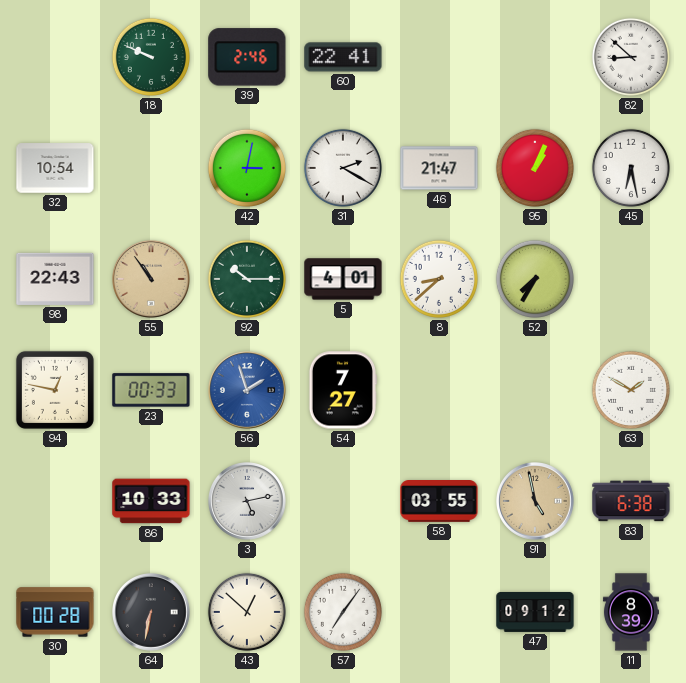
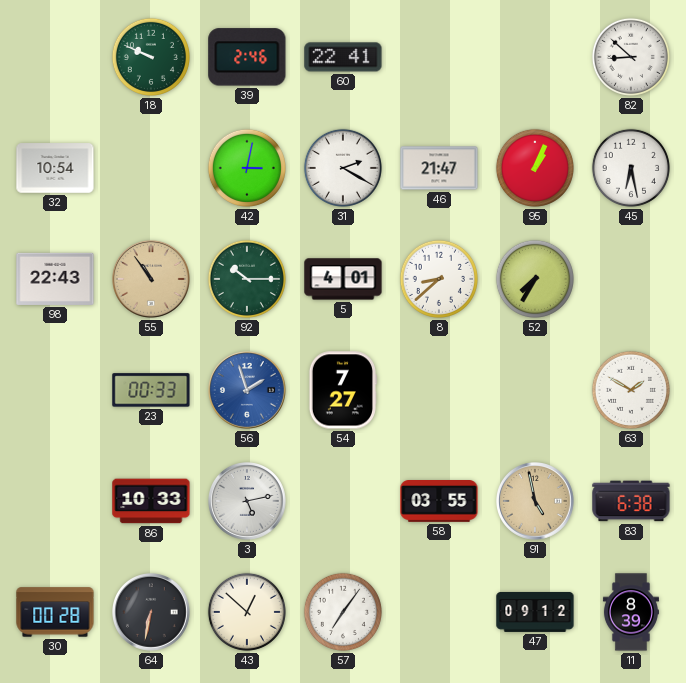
94: 12:47 -> none (55, 390)
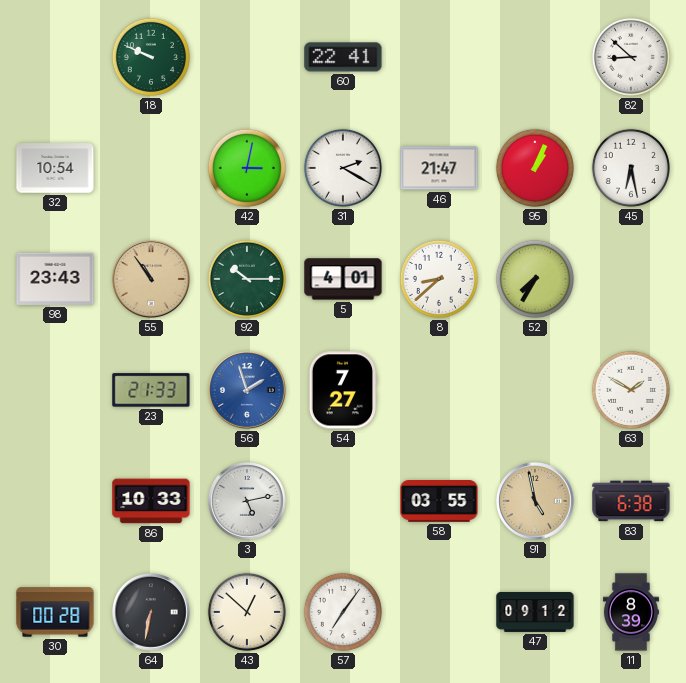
39: 2:46 -> none (247, 57)
98: 22:43 -> 23:43 (55, 279)
23: 00:33 -> 21:33 (151, 390)
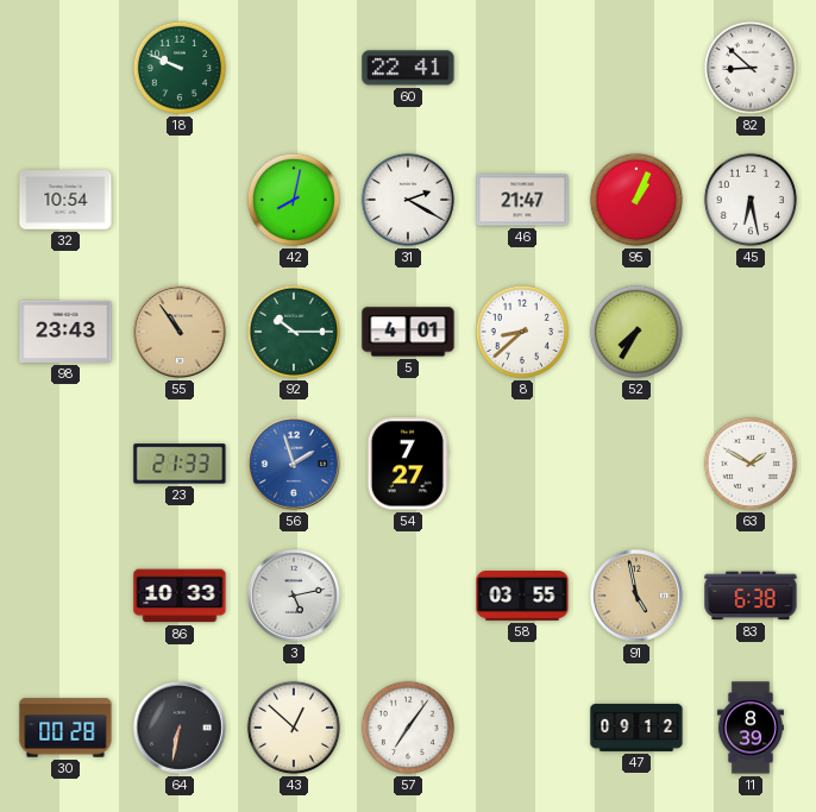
42: 3:02 -> 8:02 (294, 200)
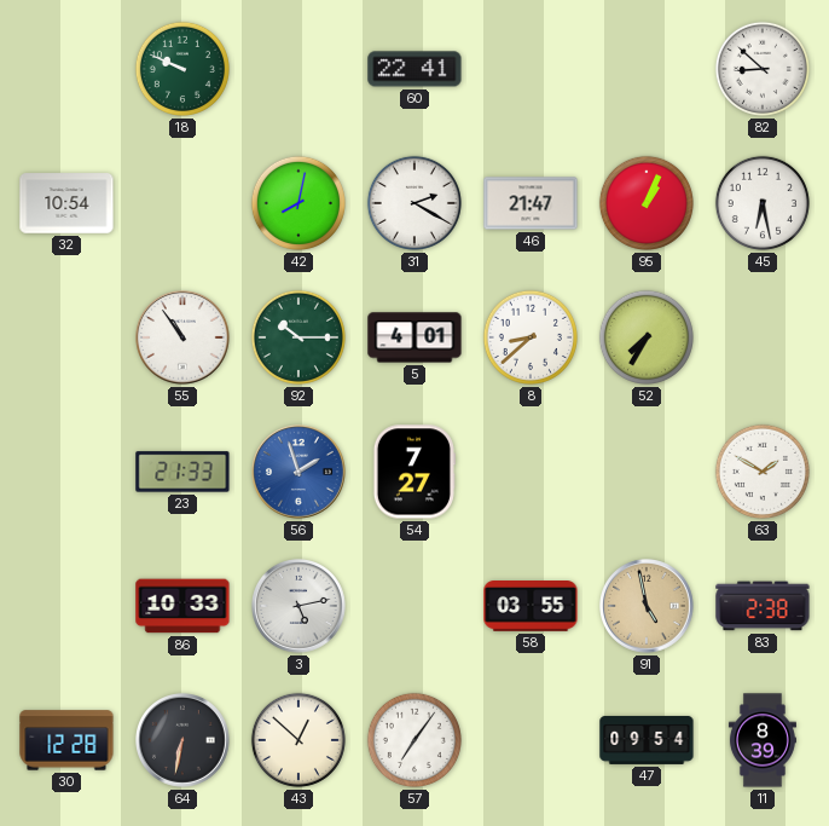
98: 23:43 -> none (65, 332)
55 dial: champagne -> white (184, 339)
83: 6:38 -> 2:38 (763, 606)
30: 00:28 -> 12:28 (66, 740)
47: 09:12 -> 09:54 (647, 740)
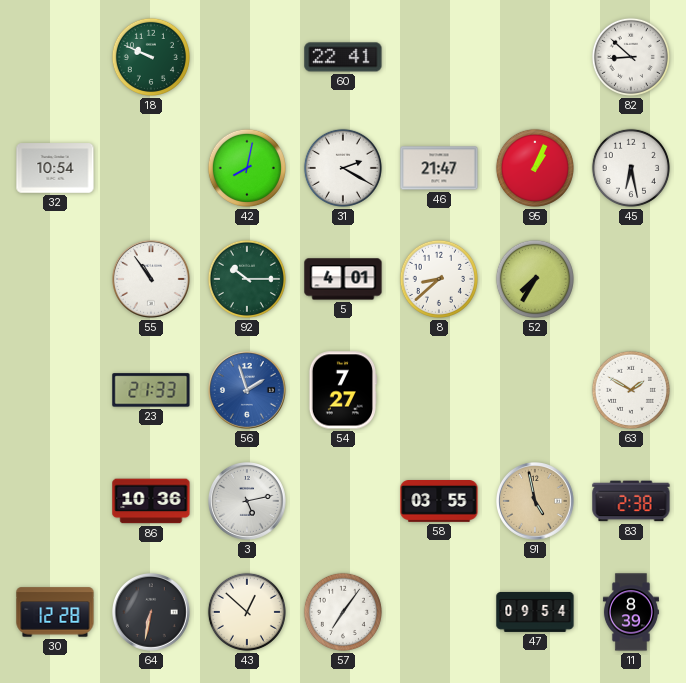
86: 10:33 -> 10:36 (151, 501)
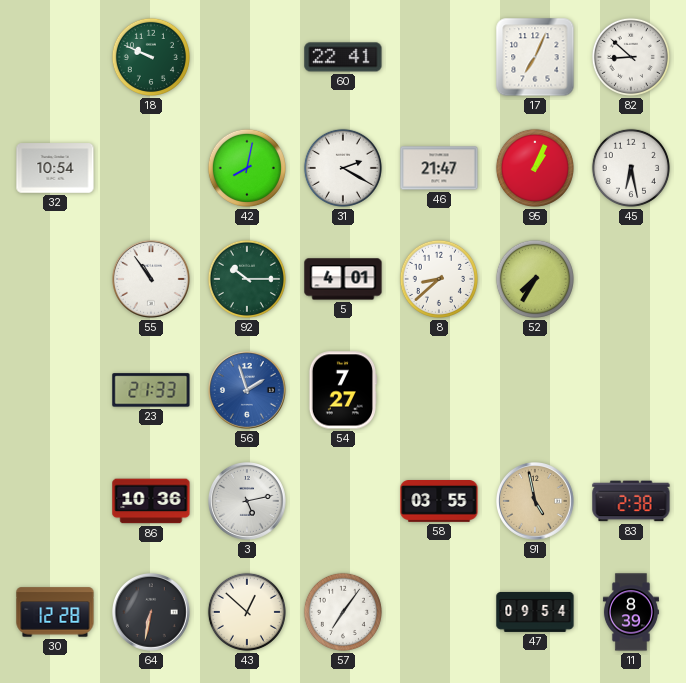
17: none -> 7:04 (535, 57)
63: 1:50 -> none (631, 390)
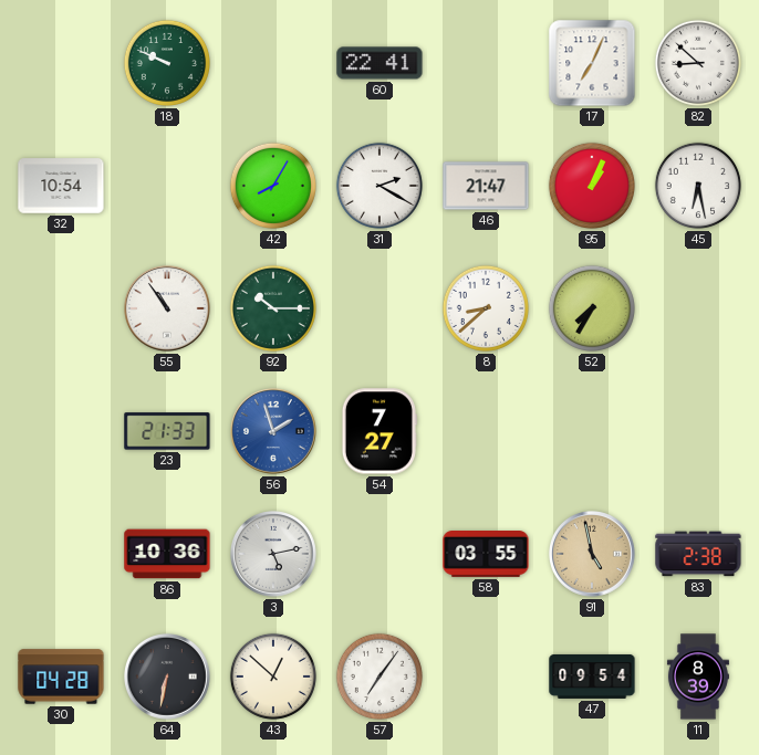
42: 8:02 -> 8:05 (273, 186)
5: 4:01 -> none (343, 279)
30: 12:28 -> 04:28 (61, 677)
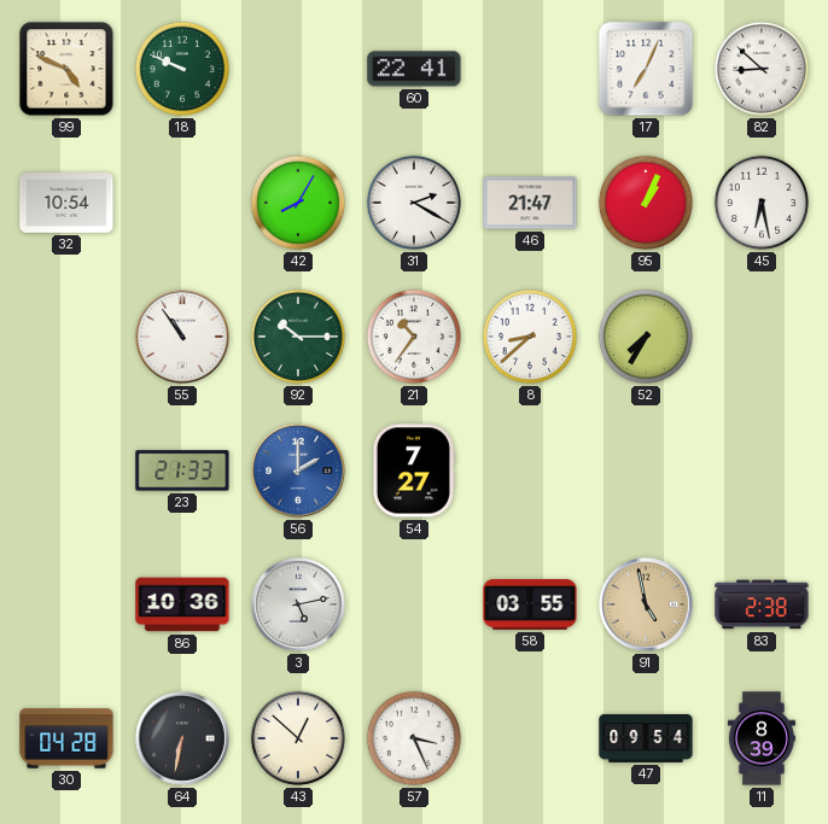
99: none -> 4:49 (66, 69)
21: none -> 10:36 (414, 337)
56: 1:57 -> 2:00 (299, 472)
57: 7:06 -> 3:26 (414, 738)
